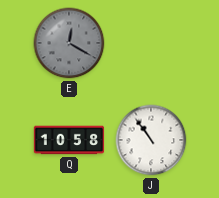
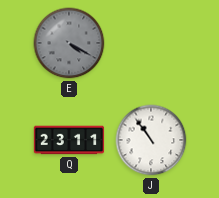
E: 12:20 -> 4:20 (69, 43)
Q: 10:58 -> 23:11 (69, 140)
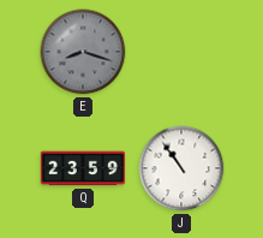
E: 4:20 -> 8:18 (83, 52)
Q: 23:11 -> 23:59 (83, 168)
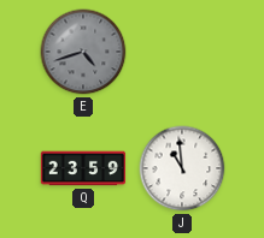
E: 8:18 -> 4:42 (83, 52)
J: 10:54 -> 10:59 (182, 168)
